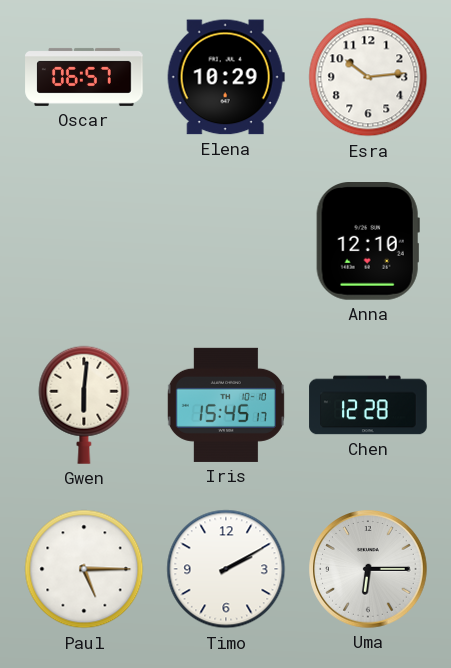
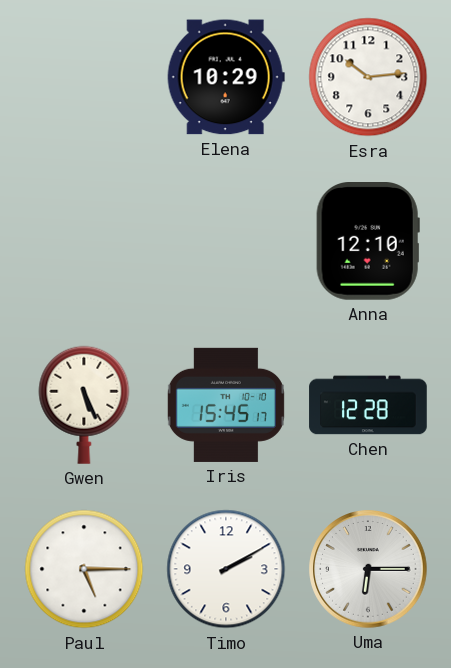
Oscar: 06:57 -> none (84, 77)
Gwen: 6:01 -> 5:26 (84, 405)
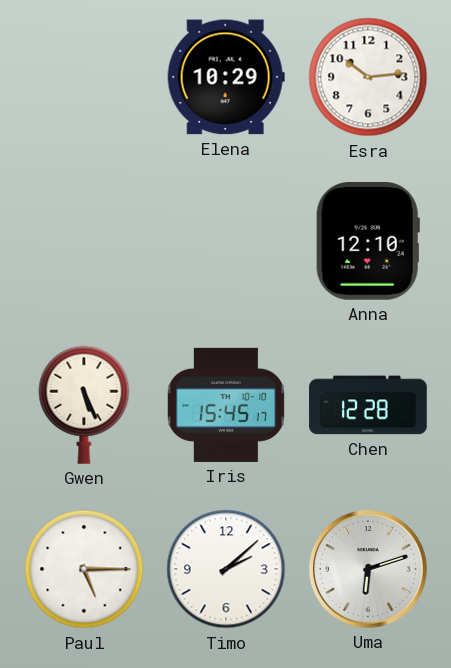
Timo: 2:10 -> 2:08 (226, 569)
Uma: 6:15 -> 6:12 (368, 569)
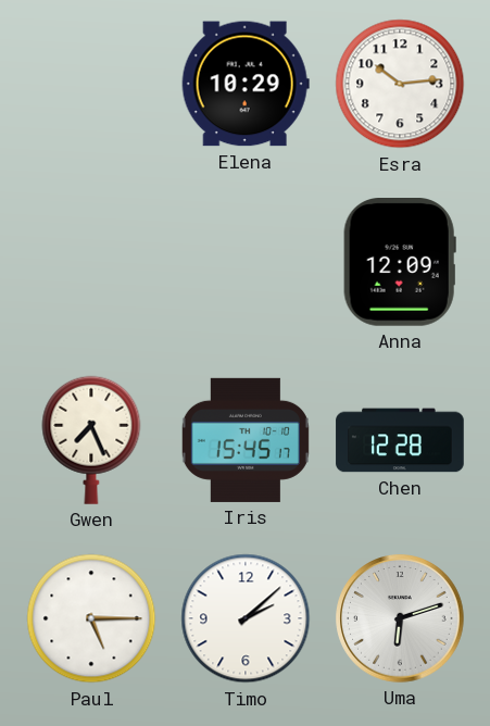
Anna: 12:10 -> 12:09 (400, 262)
Gwen: 5:26 -> 7:26 (91, 440)
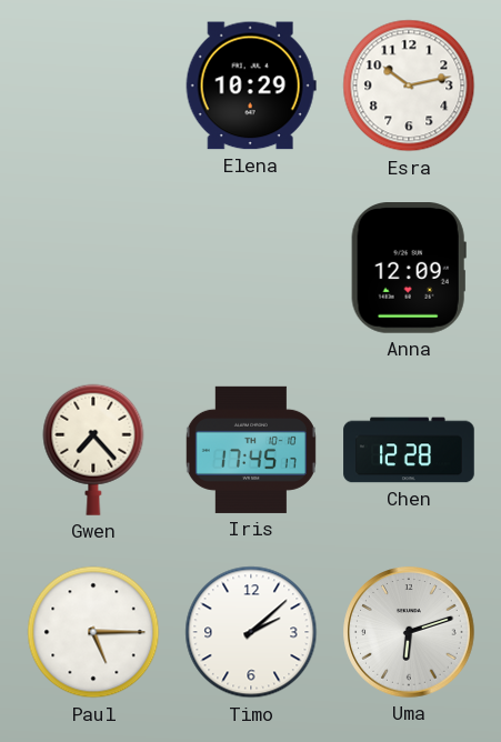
Esra: 10:14 -> 10:13 (409, 86)
Gwen: 7:26 -> 7:23 (93, 450)
Iris: 15:45 -> 17:45 (251, 450)
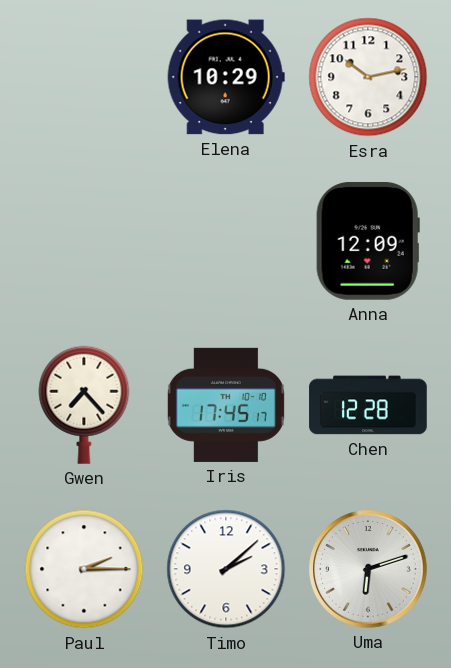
Paul: 5:15 -> 2:15 (84, 569)
